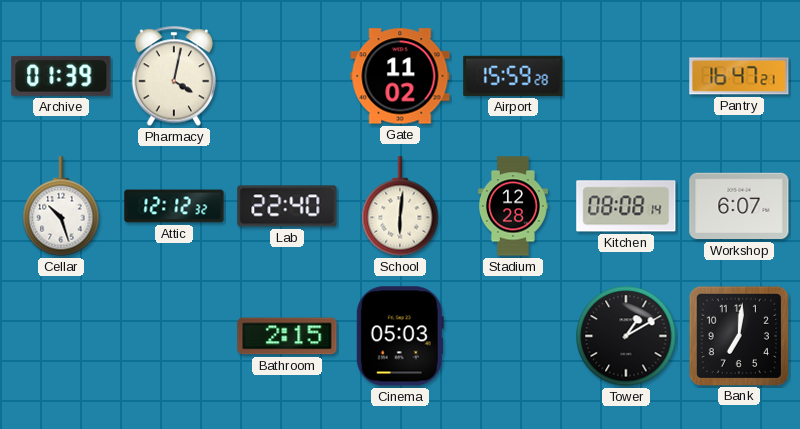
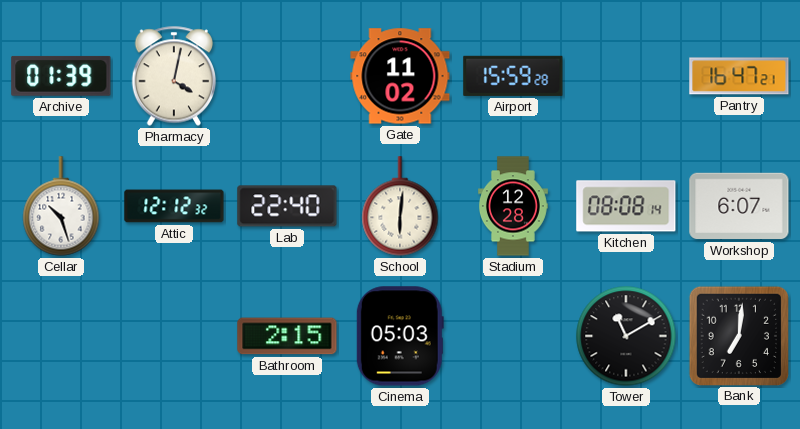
Tower: 1:10 -> 11:10 (626, 336)
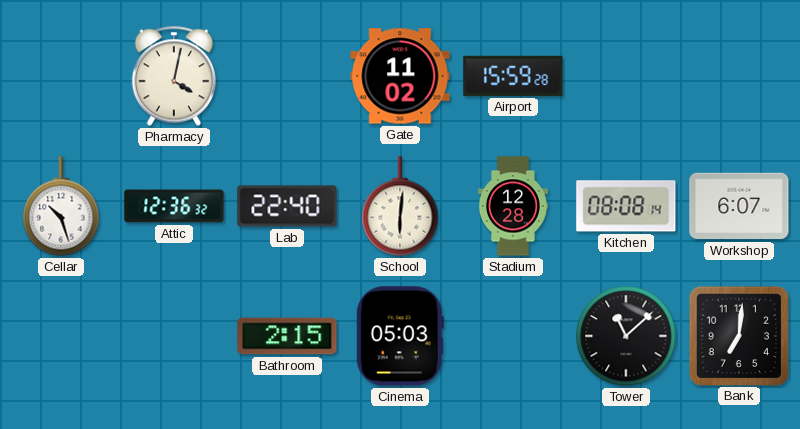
Archive: 01:39 -> none (61, 76)
Pantry: 16:47 -> none (739, 76)
Attic: 12:12 -> 12:36 (174, 206)
Tower: 11:10 -> 11:08 (626, 336)
